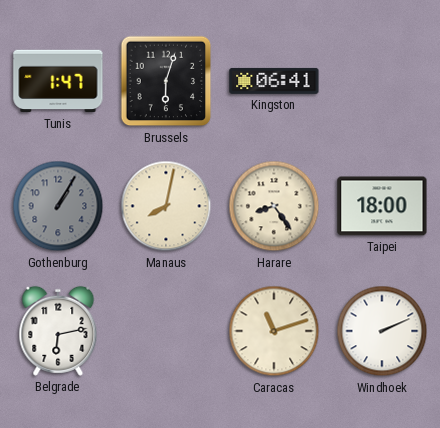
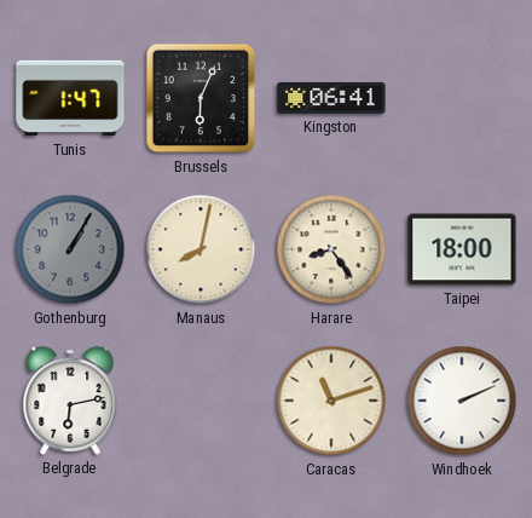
Brussels: 6:03 -> 6:04 (201, 98)
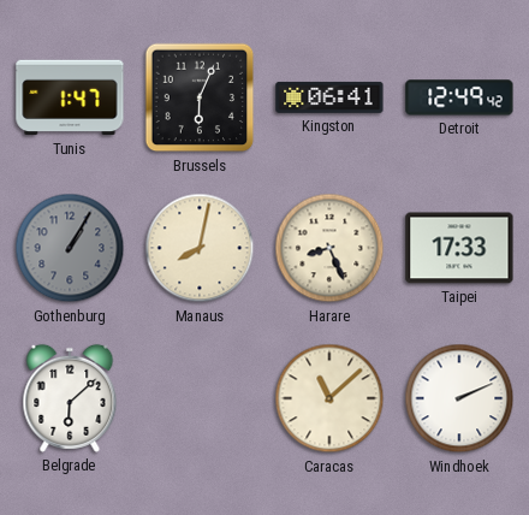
Detroit: none -> 12:49 (459, 97)
Harare: 8:24 -> 8:26 (329, 248)
Taipei: 18:00 -> 17:33 (459, 248)
Belgrade: 6:13 -> 6:08 (70, 398)
Caracas: 11:12 -> 11:08 (329, 398)
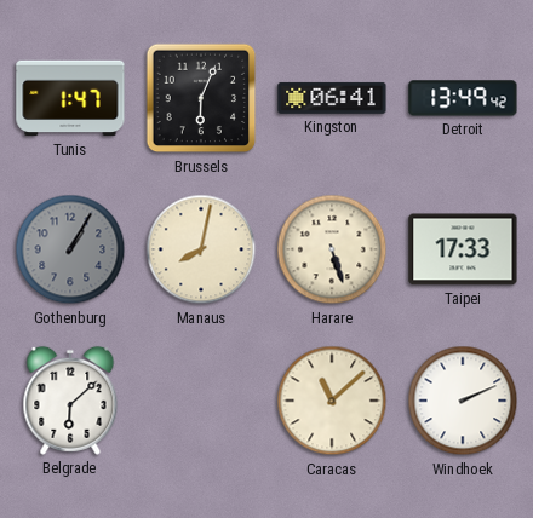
Detroit: 12:49 -> 13:49 (463, 98)
Harare: 8:26 -> 5:27 (332, 249)
